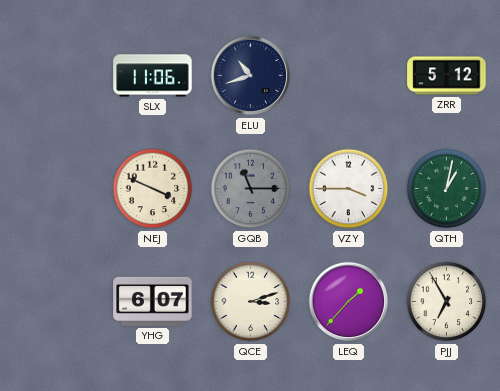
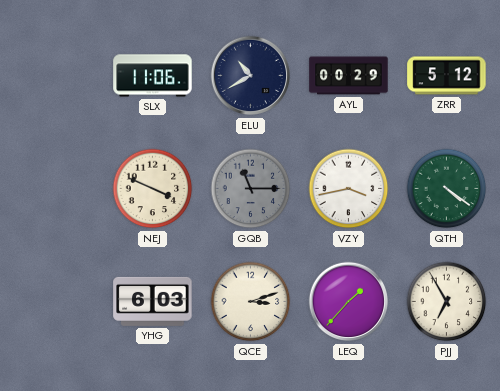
ELU: 10:42 -> 10:40 (251, 76)
AYL: none -> 00:29 (349, 76)
VZY: 3:45 -> 3:43 (349, 189)
QTH: 1:02 -> 4:21 (447, 189)
YHG: 6:07 -> 6:03 (153, 301)
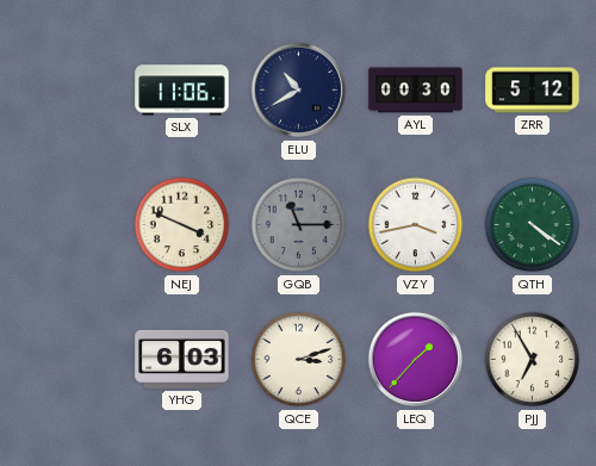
AYL: 00:29 -> 00:30 (416, 91)
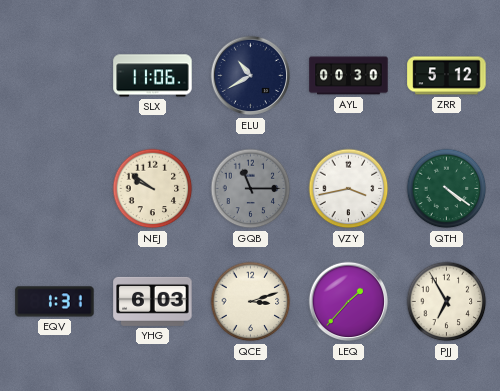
NEJ: 3:49 -> 9:51 (153, 189)
EQV: none -> 1:31 (55, 302)
